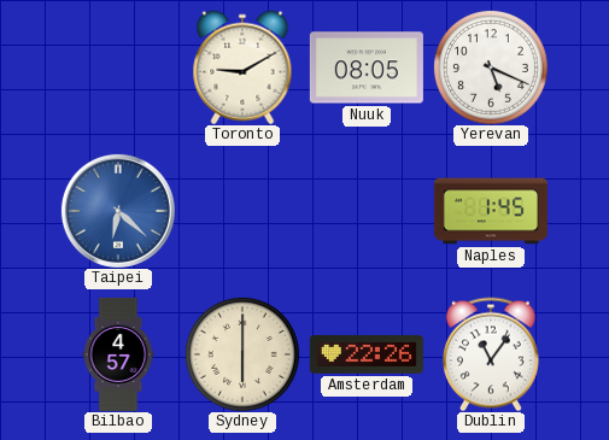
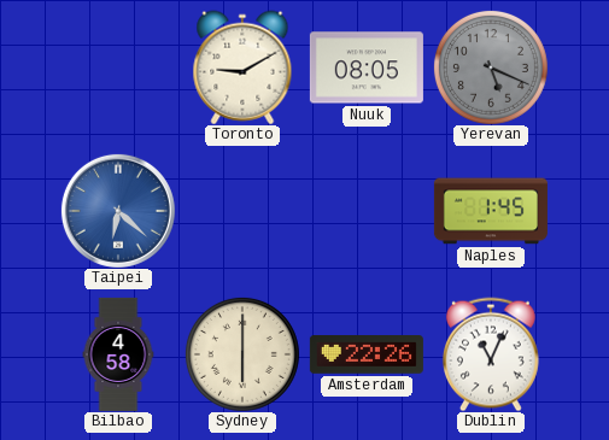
Yerevan dial: white -> grey (491, 68)
Bilbao: 4:57 -> 4:58 (118, 354)
Dublin: 11:06 -> 11:04 (491, 354)
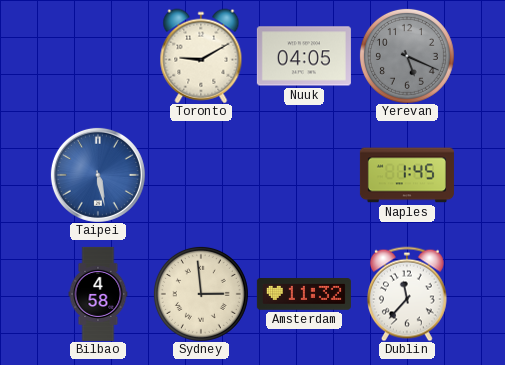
Nuuk: 08:05 -> 04:05 (304, 56)
Taipei: 6:22 -> 5:28 (98, 175)
Sydney: 6:00 -> 2:59 (201, 294)
Amsterdam: 22:26 -> 11:32 (304, 295)
Dublin: 11:04 -> 11:37 (407, 294)
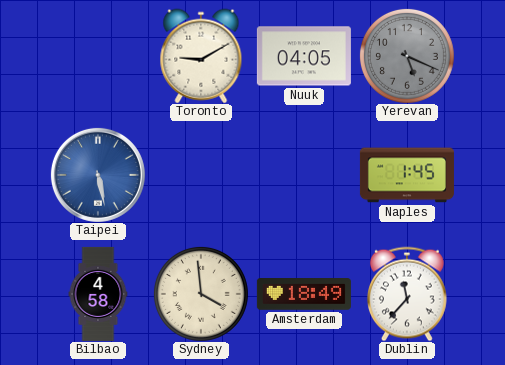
Sydney: 2:59 -> 3:59 (201, 294)
Amsterdam: 11:32 -> 18:49 (304, 295)
